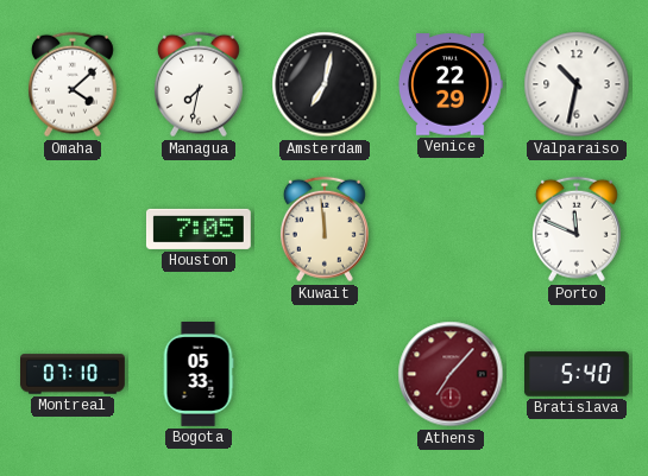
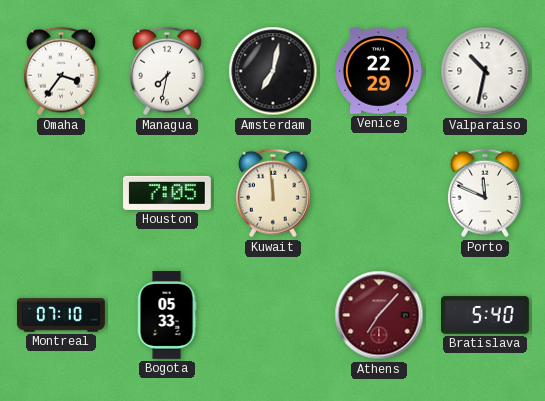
Omaha: 4:08 -> 3:36 (61, 71)
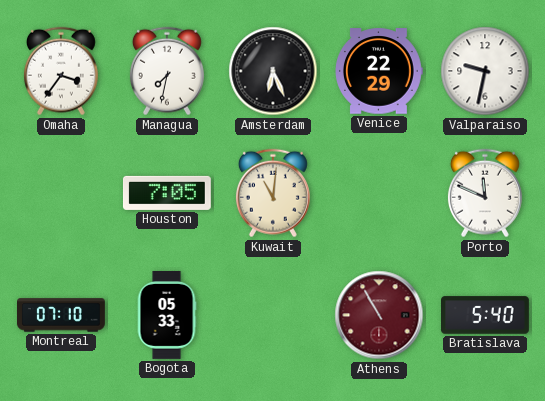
Amsterdam: 7:02 -> 6:26 (273, 71)
Valparaiso: 10:32 -> 9:32 (485, 71)
Kuwait: 11:59 -> 11:01 (273, 193)
Athens: 7:07 -> 10:55 (379, 315)
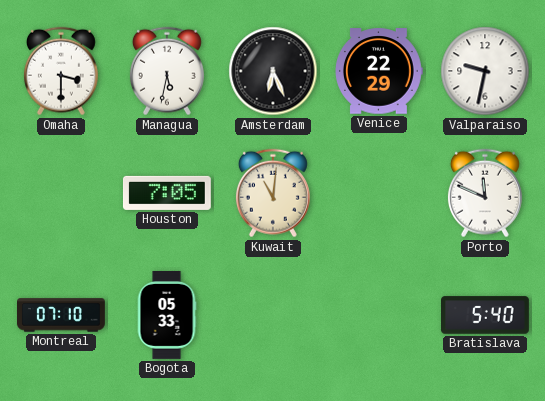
Omaha: 3:36 -> 3:30 (61, 71)
Managua: 7:32 -> 5:32 (167, 71)
Athens: 10:55 -> none (379, 315)
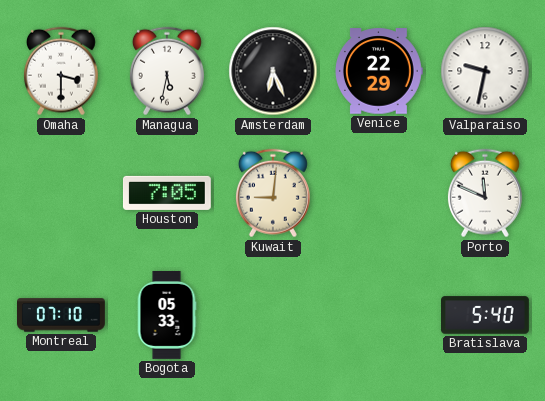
Kuwait: 11:01 -> 9:01 (273, 193)
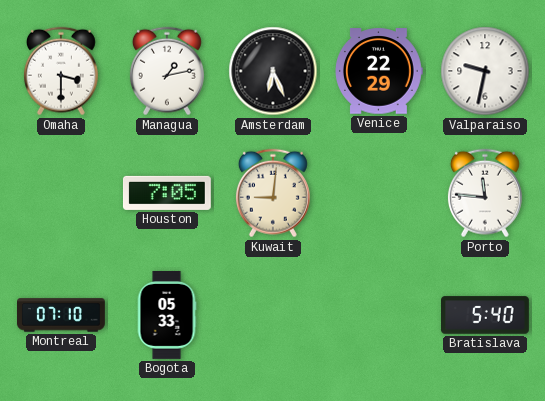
Managua: 5:32 -> 1:13 (167, 71)
Porto: 11:49 -> 11:46 (485, 193)
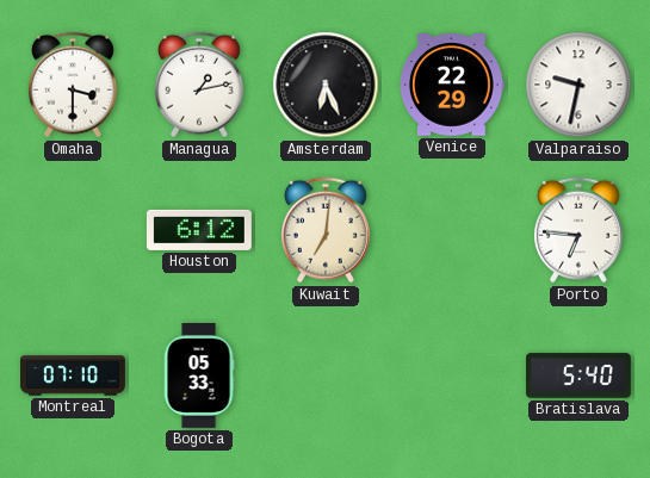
Houston: 7:05 -> 6:12 (199, 230)
Kuwait: 9:01 -> 7:01 (326, 230)
Porto: 11:46 -> 6:46 (578, 230)
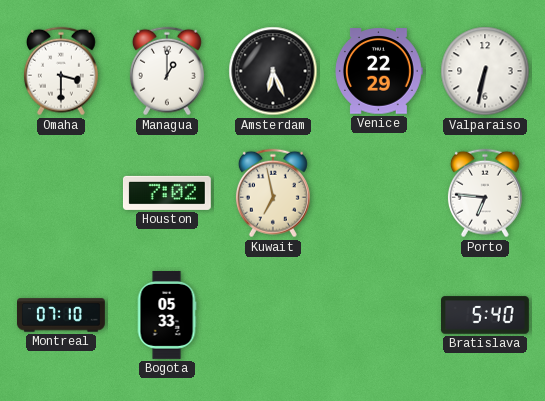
Managua: 1:13 -> 1:00 (167, 71)
Valparaiso: 9:32 -> 6:32 (485, 71)
Houston: 6:12 -> 7:02 (167, 193)
Kuwait: 7:01 -> 6:58 (273, 193)
